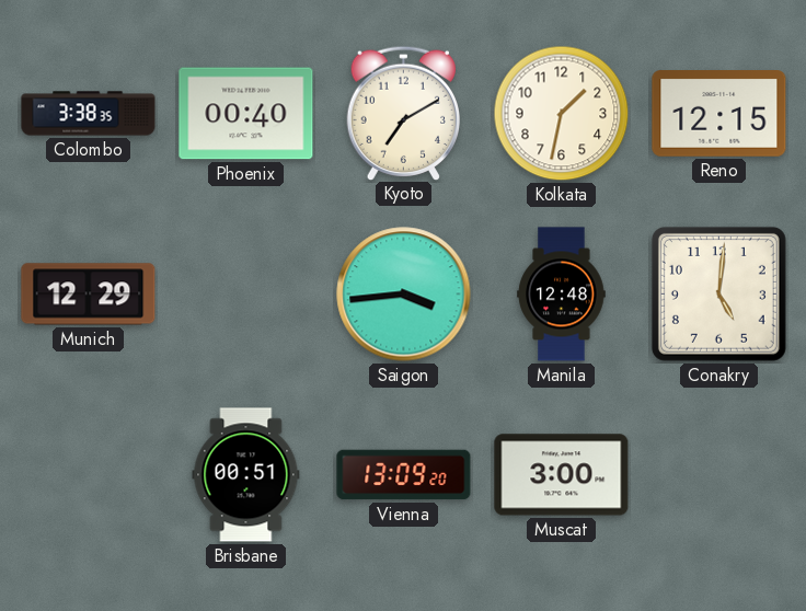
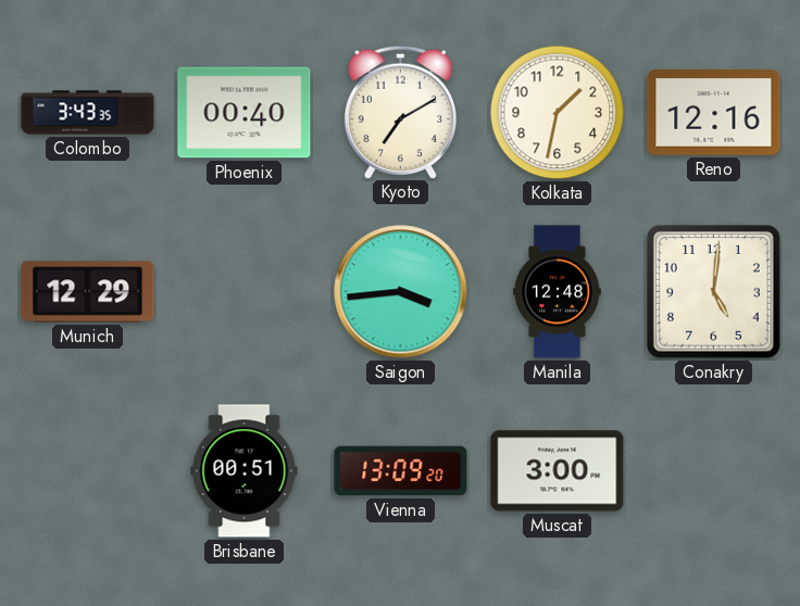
Colombo: 3:38 -> 3:43 (88, 113)
Reno: 12:15 -> 12:16 (714, 113)
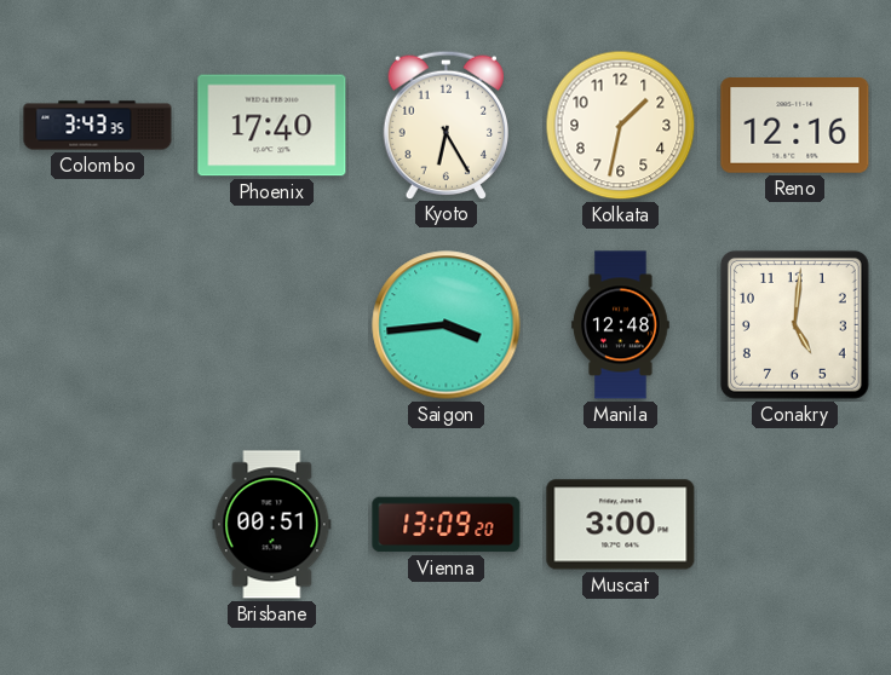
Phoenix: 00:40 -> 17:40 (272, 126)
Kyoto: 7:10 -> 6:25 (445, 125)
Munich: 12:29 -> none (88, 292)
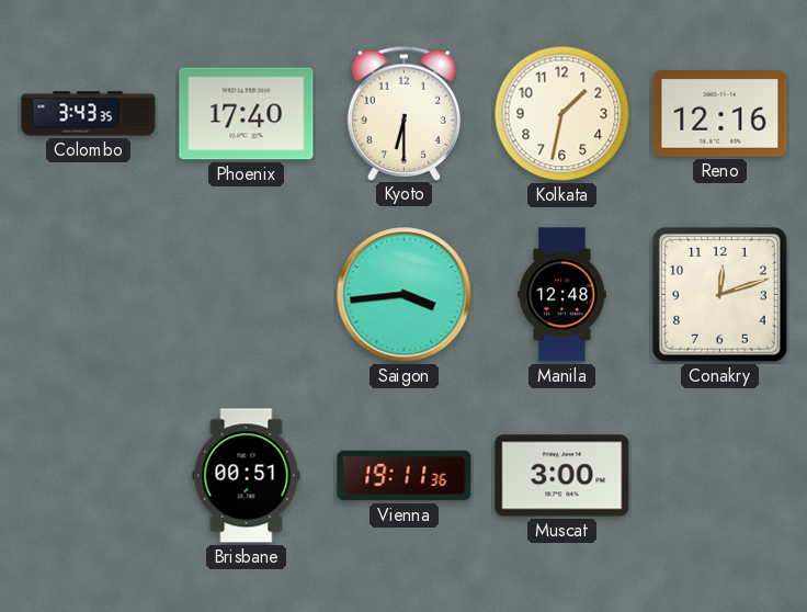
Kyoto: 6:25 -> 6:30 (403, 113)
Conakry: 5:01 -> 12:12 (719, 294)
Vienna: 13:09 -> 19:11 (405, 476)
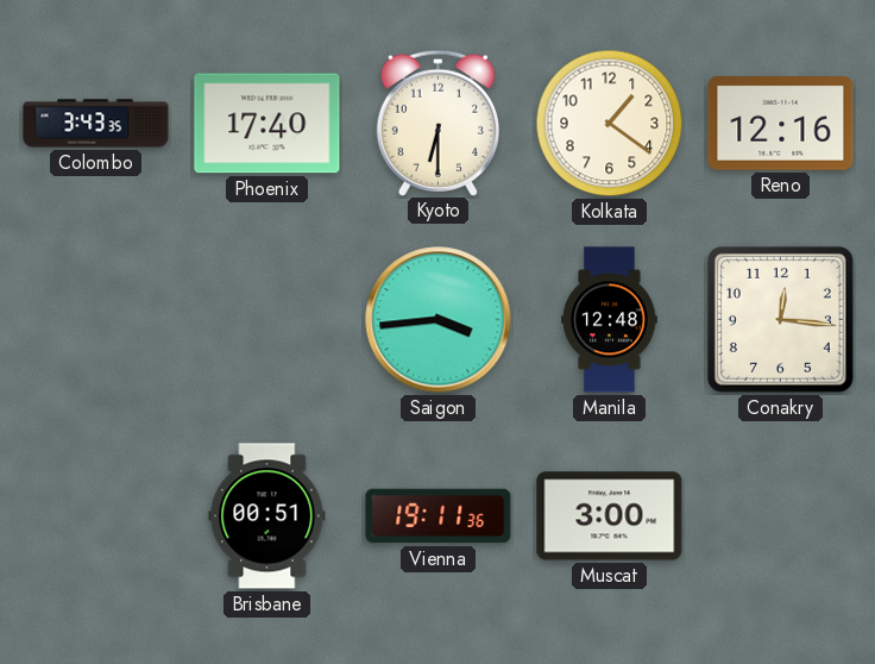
Kolkata: 1:32 -> 1:21 (610, 124)
Conakry: 12:12 -> 12:16 (780, 319)
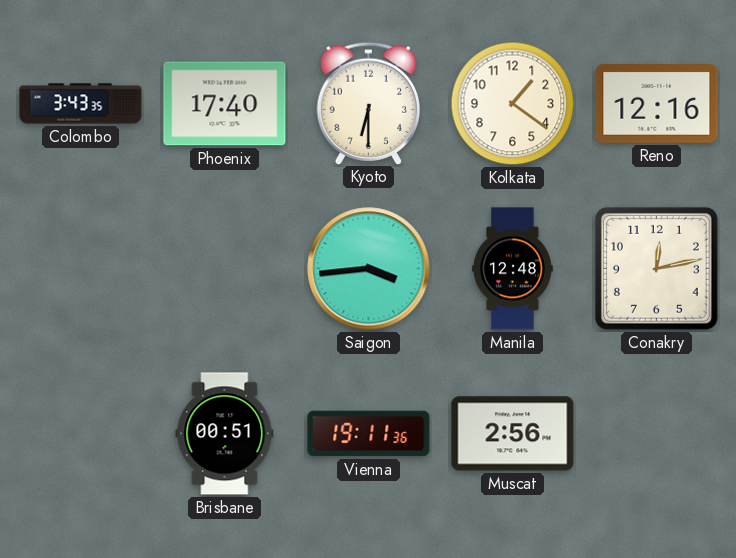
Conakry: 12:16 -> 12:13 (656, 268)
Muscat: 3:00 -> 2:56 (513, 434)
